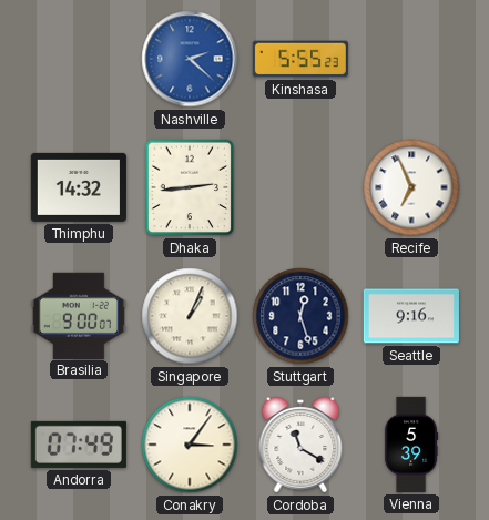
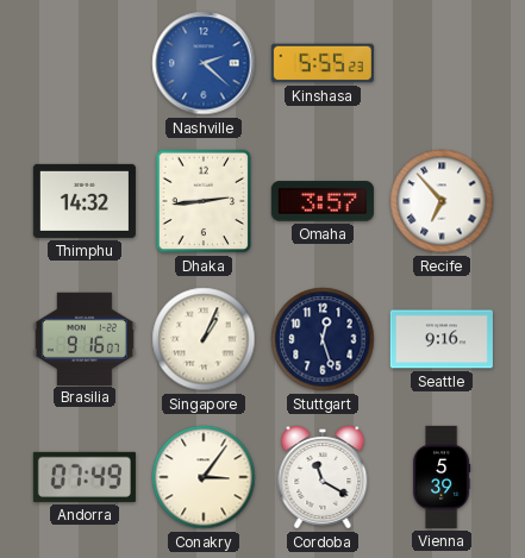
Omaha: none -> 3:57 (323, 201)
Recife: 6:56 -> 6:53 (442, 201)
Brasilia: 9:00 -> 9:16 (85, 338)
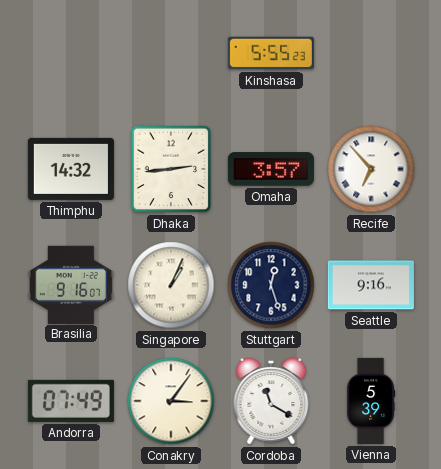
Nashville: 2:22 -> none (204, 63)
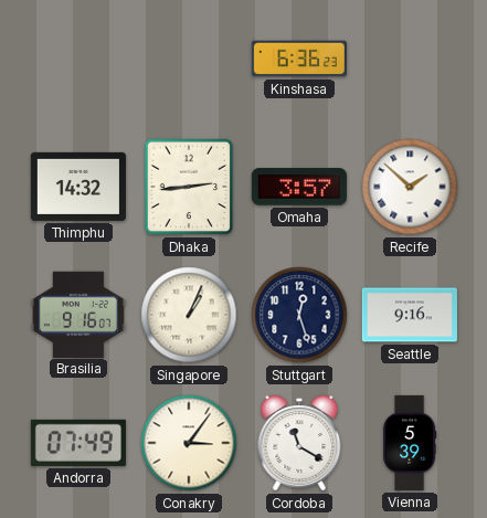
Kinshasa: 5:55 -> 6:36 (299, 59)
Recife: 6:53 -> 1:52 (410, 187)
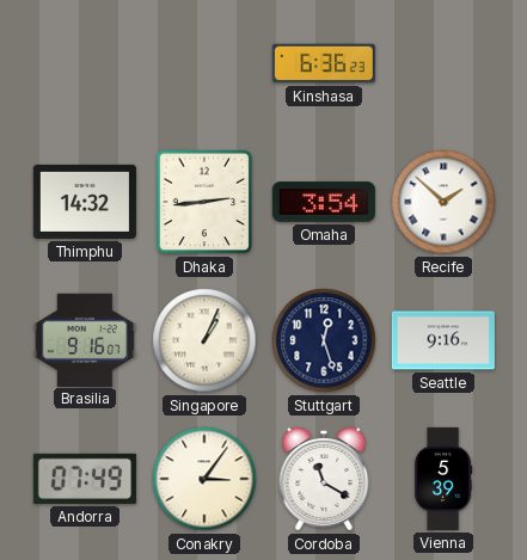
Omaha: 3:57 -> 3:54 (324, 202)
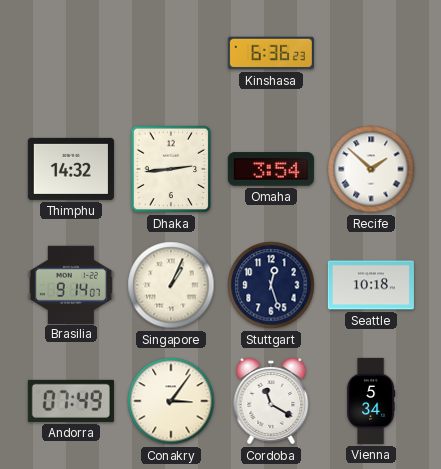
Brasilia: 9:16 -> 9:14 (71, 284)
Seattle: 9:16 -> 10:18 (371, 285)
Vienna: 5:39 -> 5:34 (371, 401)
